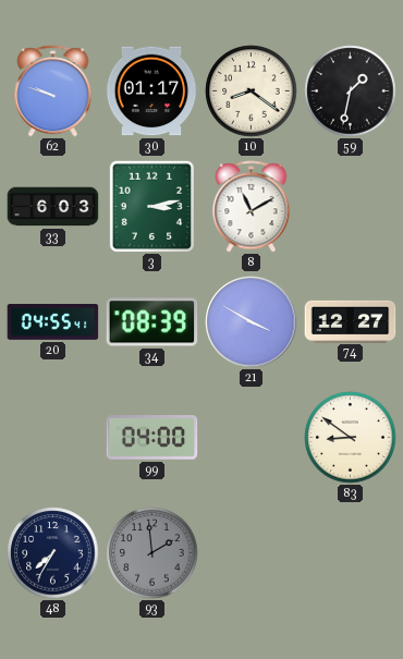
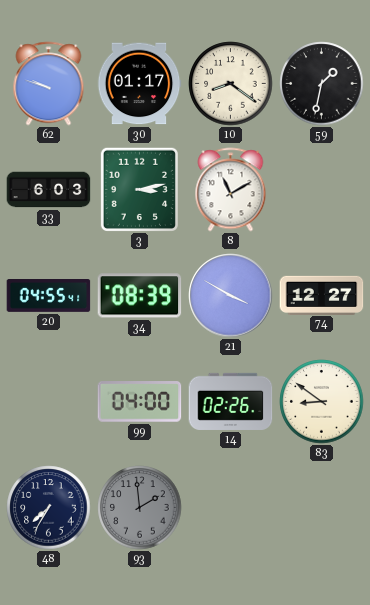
14: none -> 02:26 (231, 401)
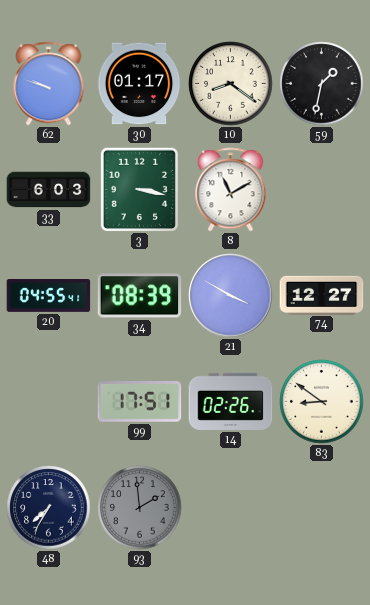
3: 3:13 -> 3:17 (139, 189)
99: 04:00 -> 17:51 (140, 402)
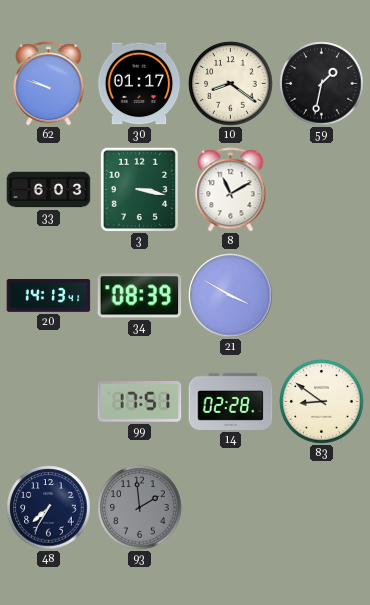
20: 04:55 -> 14:13 (49, 296)
74: 12:27 -> none (322, 295)
14: 02:26 -> 02:28 (231, 401)
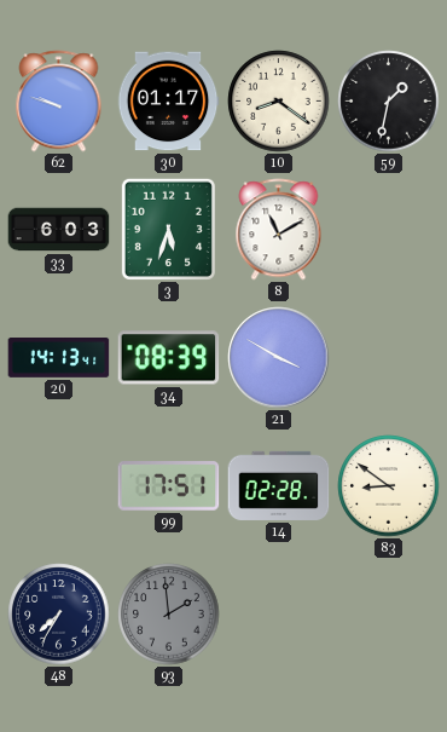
3: 3:17 -> 5:33 (168, 229)
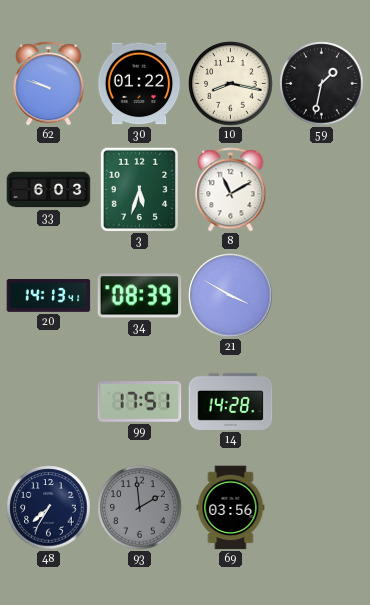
30: 01:17 -> 01:22 (139, 84)
10: 8:21 -> 8:17 (231, 84)
14: 02:28 -> 14:28 (231, 401)
83: 8:51 -> none (389, 486)
69: none -> 03:56 (231, 508)
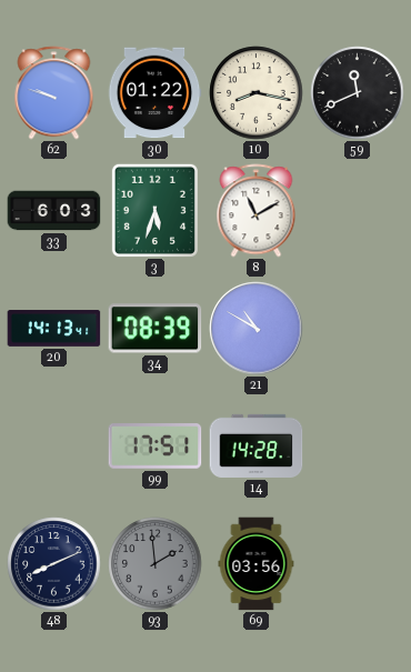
59: 1:32 -> 11:41 (358, 93)
21: 3:50 -> 10:50 (257, 329)
48: 7:35 -> 8:11 (54, 564)
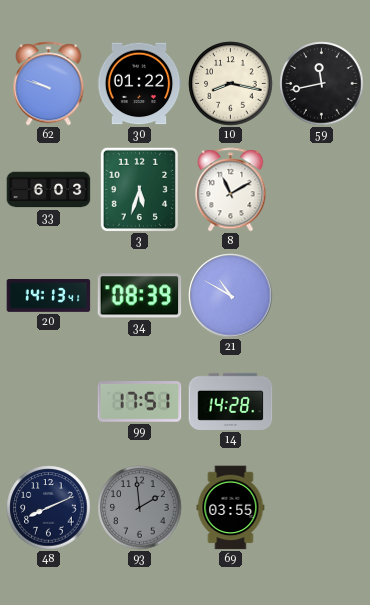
59: 11:41 -> 11:43 (322, 84)
69: 03:56 -> 03:55 (231, 508)
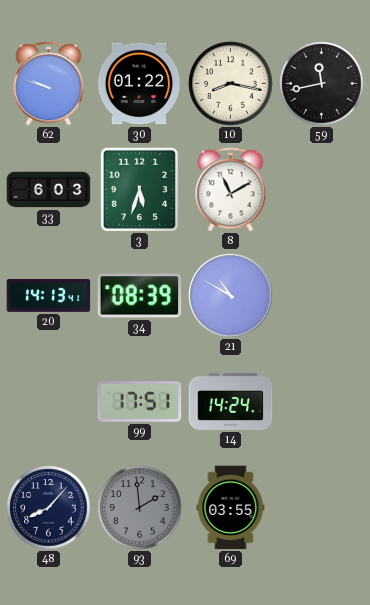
14: 14:28 -> 14:24 (231, 401)
48: 8:11 -> 8:07 (49, 508)
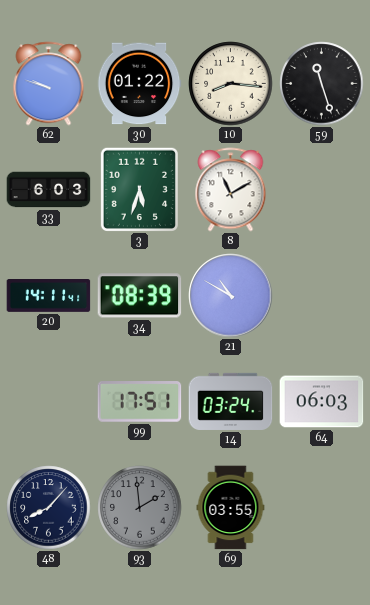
10: 8:17 -> 8:16 (231, 84)
59: 11:43 -> 11:27 (322, 84)
20: 14:13 -> 14:11 (49, 296)
14: 14:24 -> 03:24 (231, 401)
64: none -> 06:03 (322, 402)
